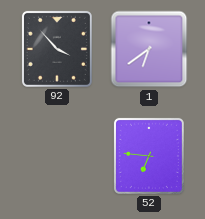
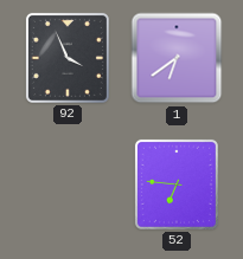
92: 3:53 -> 3:56 (68, 58)
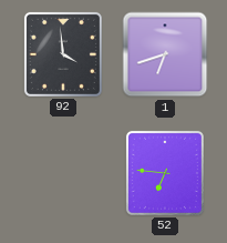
92: 3:56 -> 3:59 (63, 54)
1: 6:39 -> 6:42 (165, 54)
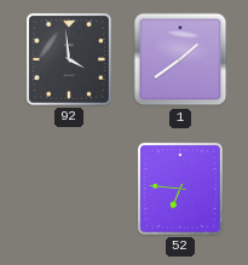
1: 6:42 -> 1:39 (180, 59)
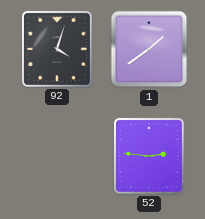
92: 3:59 -> 4:03 (57, 49)
52: 6:46 -> 2:46 (149, 156)
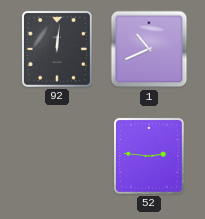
92: 4:03 -> 12:01 (57, 49)
1: 1:39 -> 10:41 (149, 49)
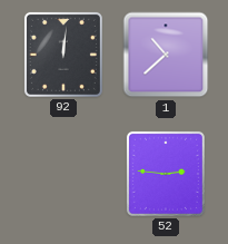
1: 10:41 -> 10:38 (166, 55)
